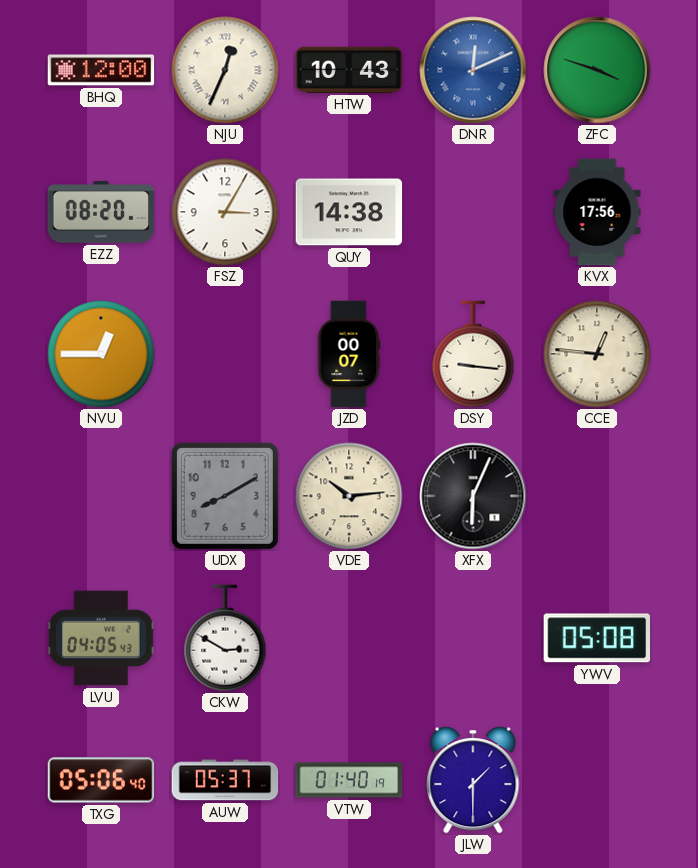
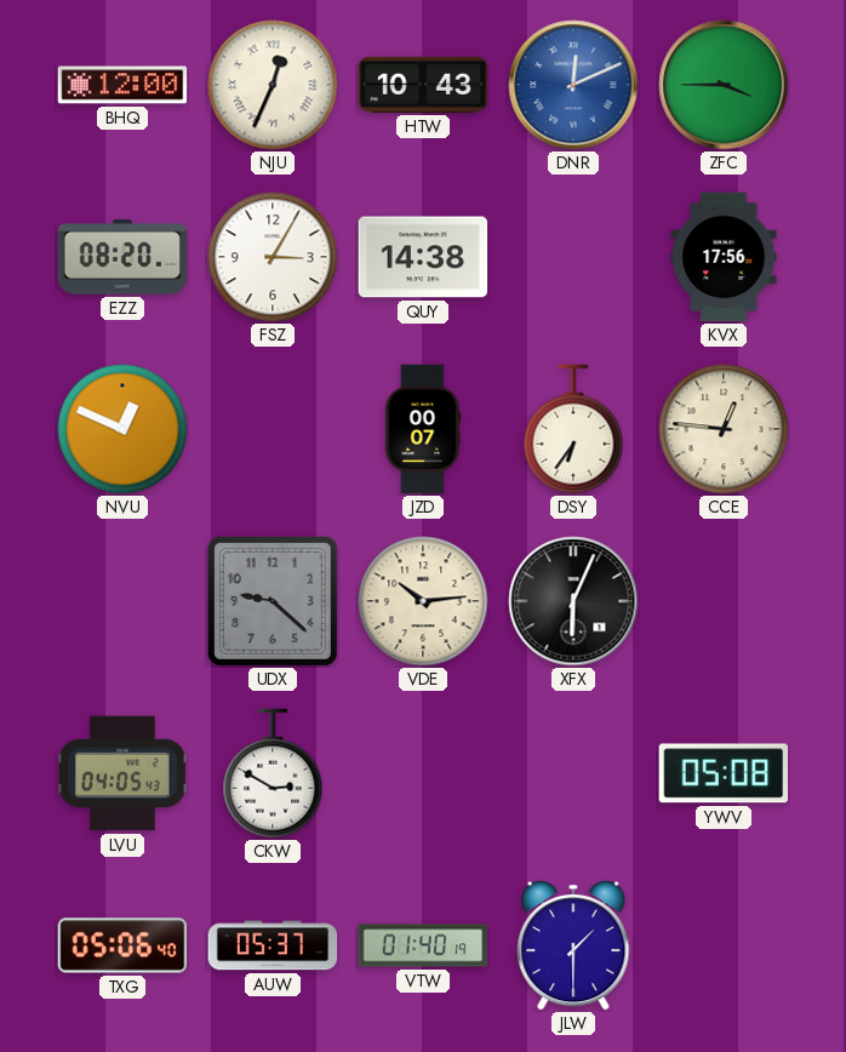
ZFC: 3:48 -> 3:45 (724, 85)
NVU: 12:45 -> 12:49 (122, 429)
DSY: 9:16 -> 6:36 (573, 429)
UDX: 8:10 -> 9:22 (273, 601)
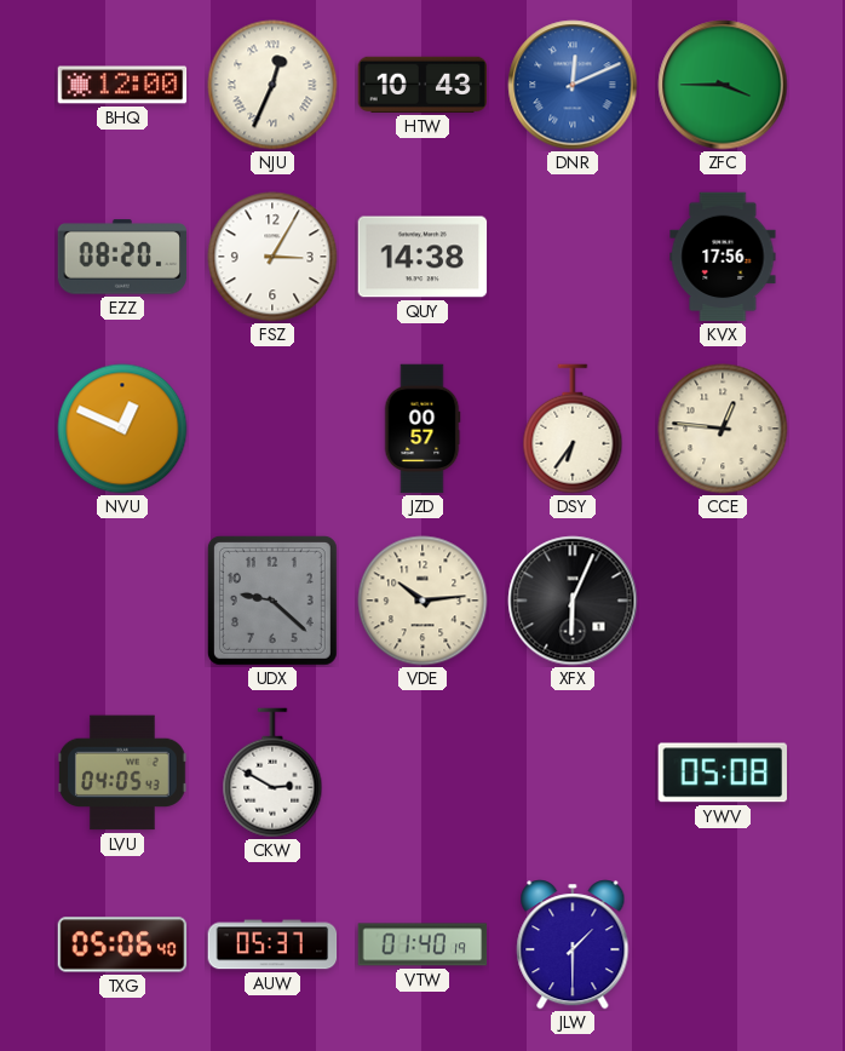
JZD: 00:07 -> 00:57 (422, 429)
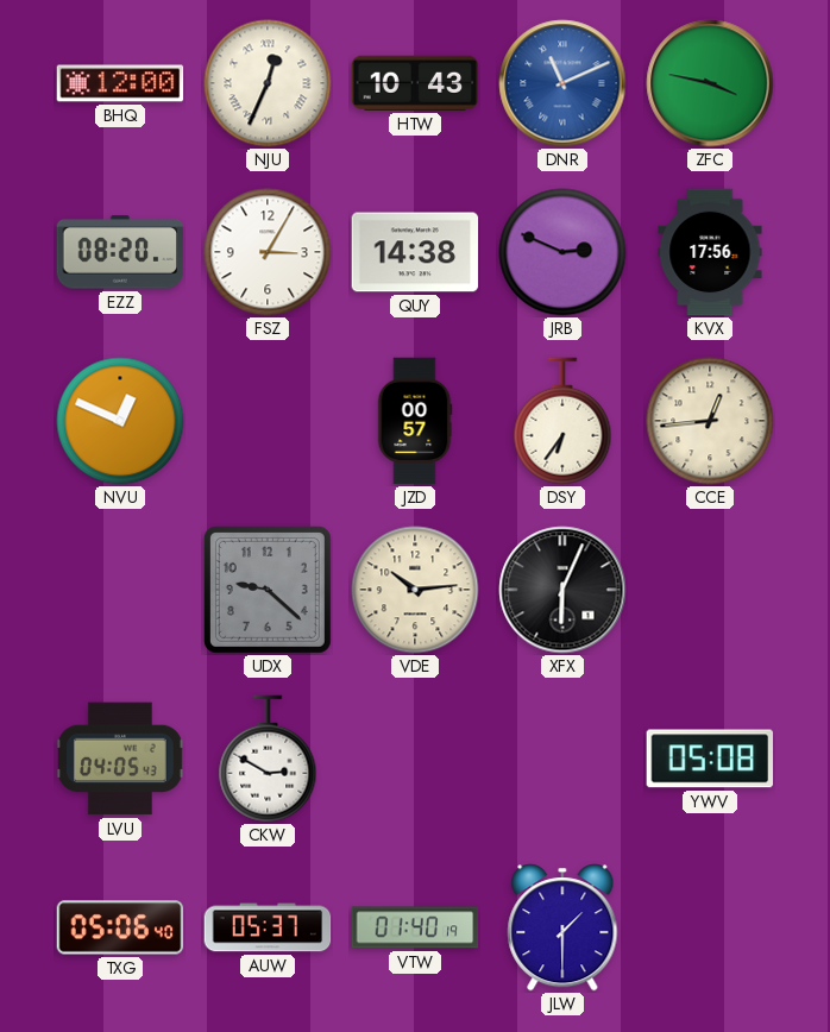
DNR: 12:11 -> 11:11 (562, 83)
ZFC: 3:45 -> 3:47 (710, 83)
JRB: none -> 2:49 (562, 252)
CCE: 12:46 -> 12:44 (710, 421)
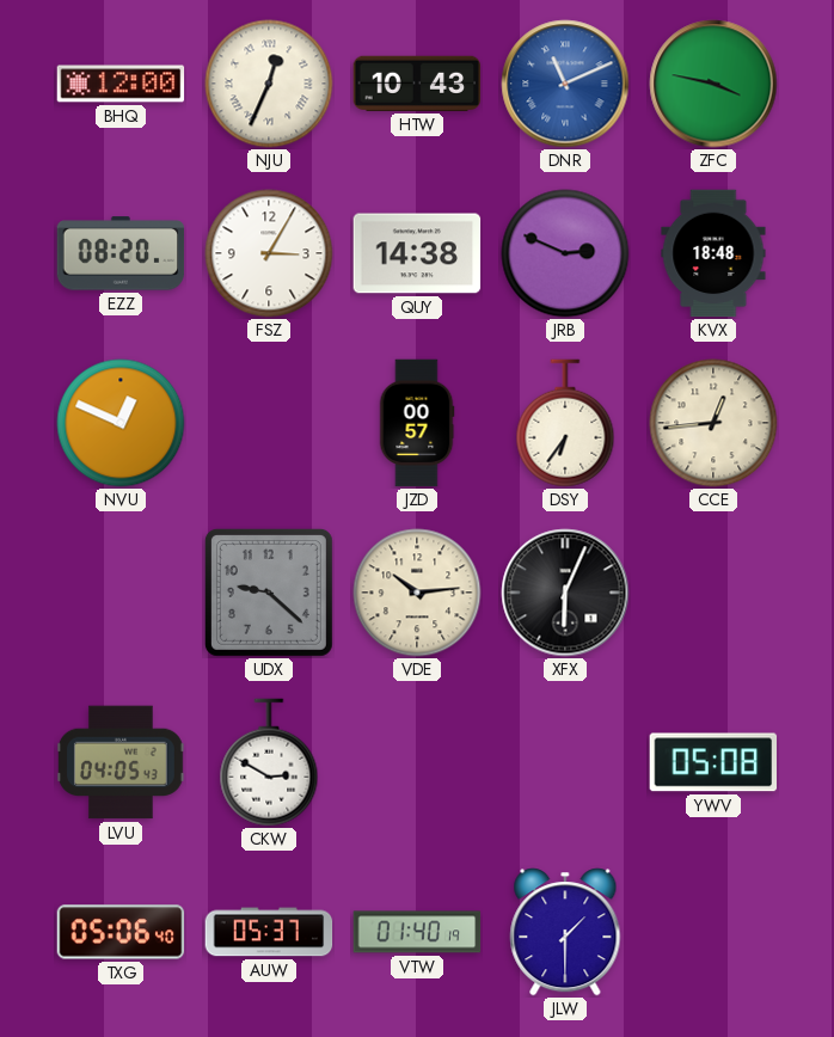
KVX: 17:56 -> 18:48 (713, 253)
